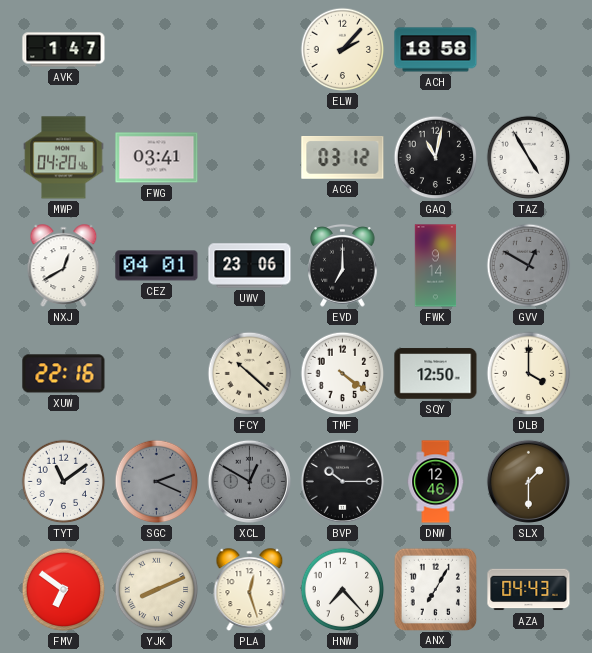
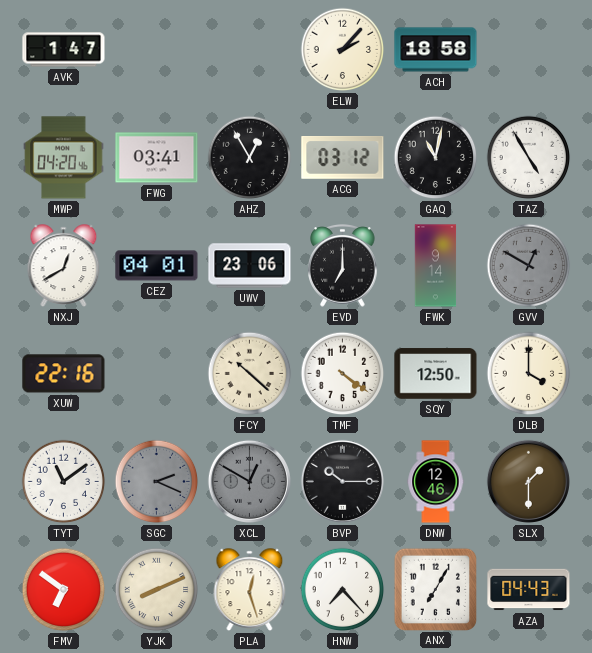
AHZ: none -> 12:55 (250, 158)
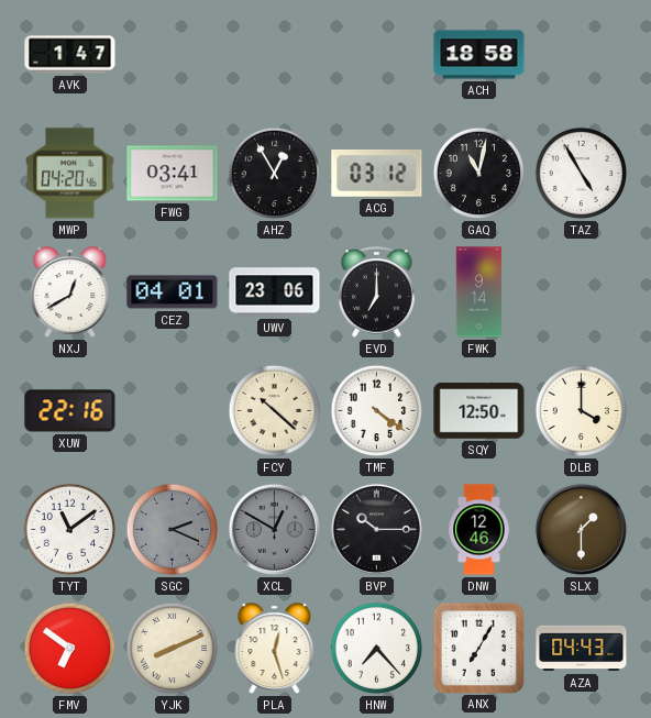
ELW: 2:07 -> none (343, 50)
GVV: 12:50 -> none (529, 266)
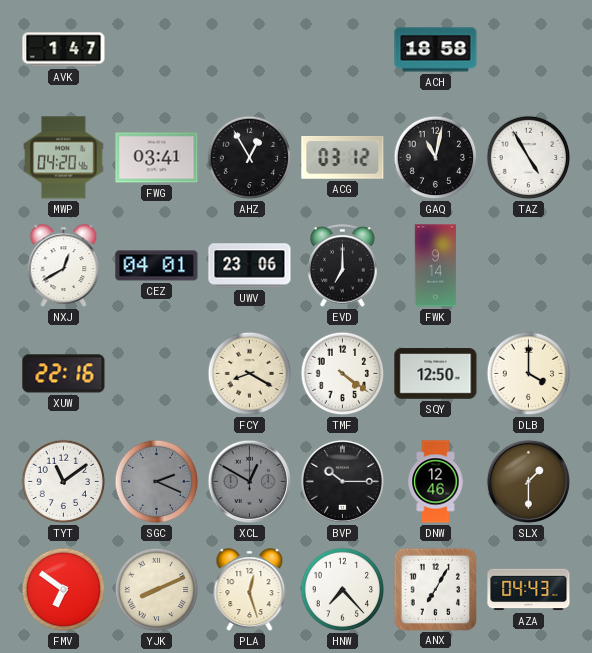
FCY: 10:22 -> 8:20 (250, 374)
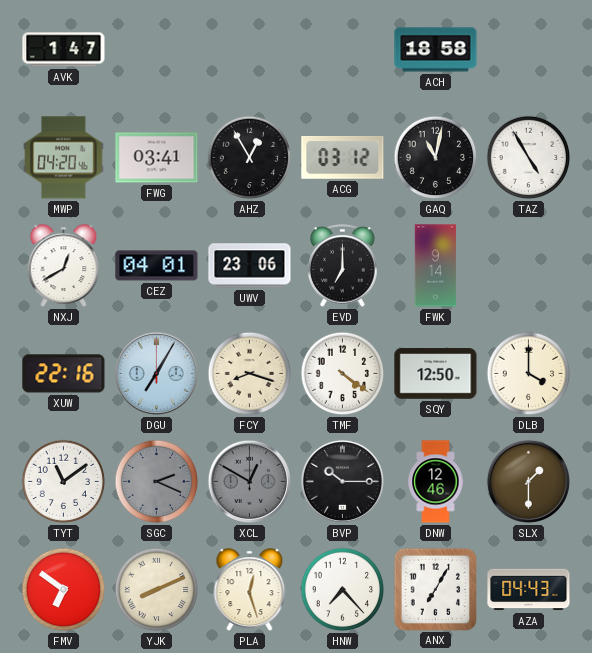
DGU: none -> 7:05 (156, 373)
FCY: 8:20 -> 8:18 (250, 374)
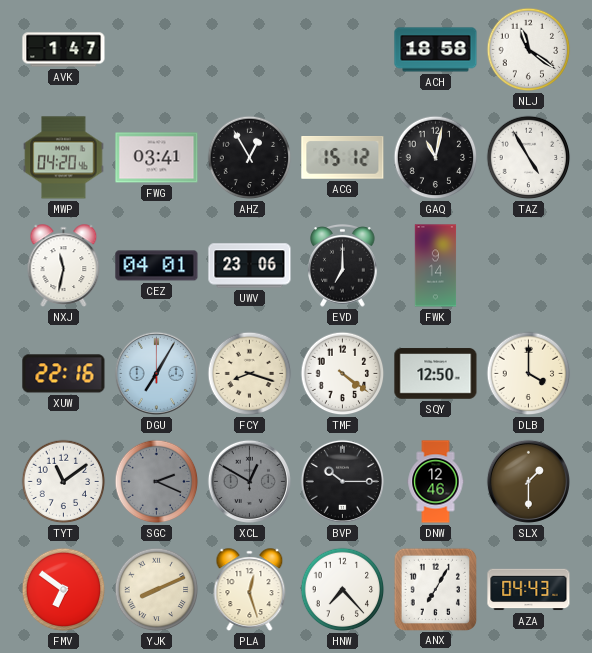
NLJ: none -> 11:21 (529, 50)
ACG: 03:12 -> 15:12 (343, 158)
NXJ: 12:40 -> 11:32 (64, 266)
